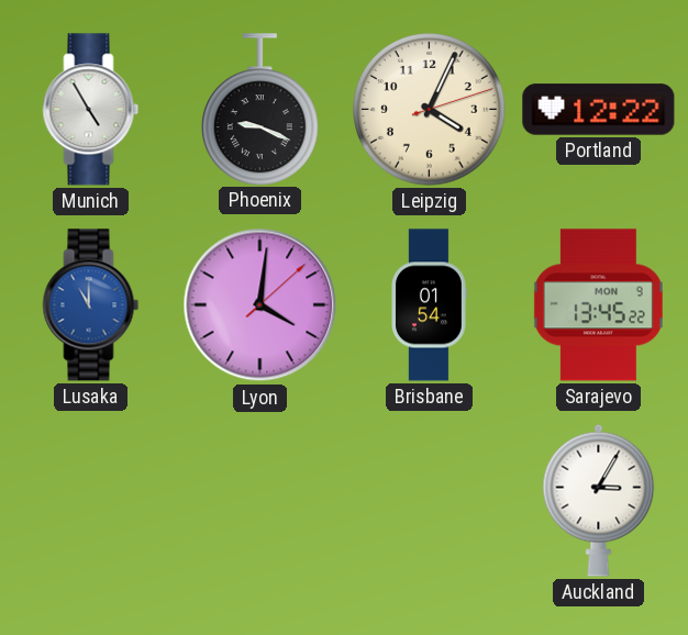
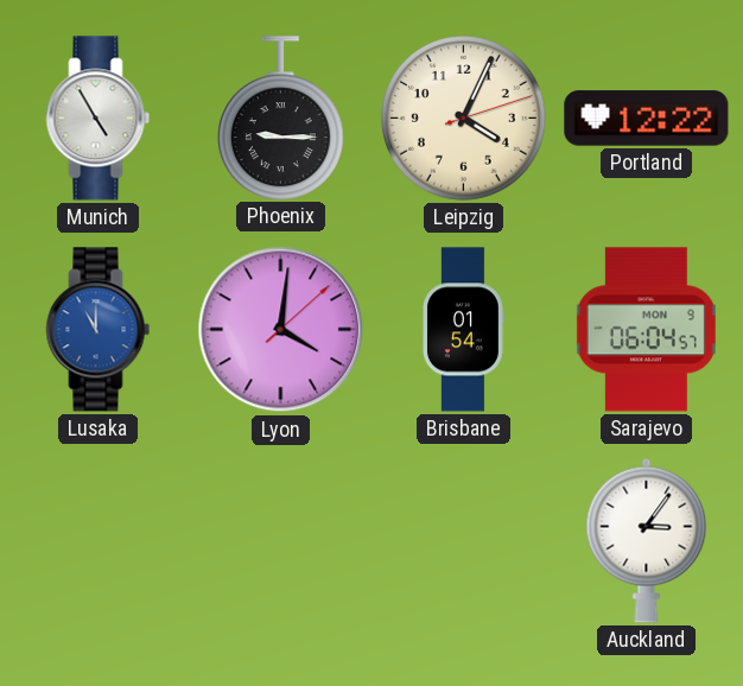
Phoenix: 9:19 -> 9:15 (280, 117)
Sarajevo: 13:45 -> 06:04 (646, 330)
Auckland: 3:05 -> 3:06 (647, 540)
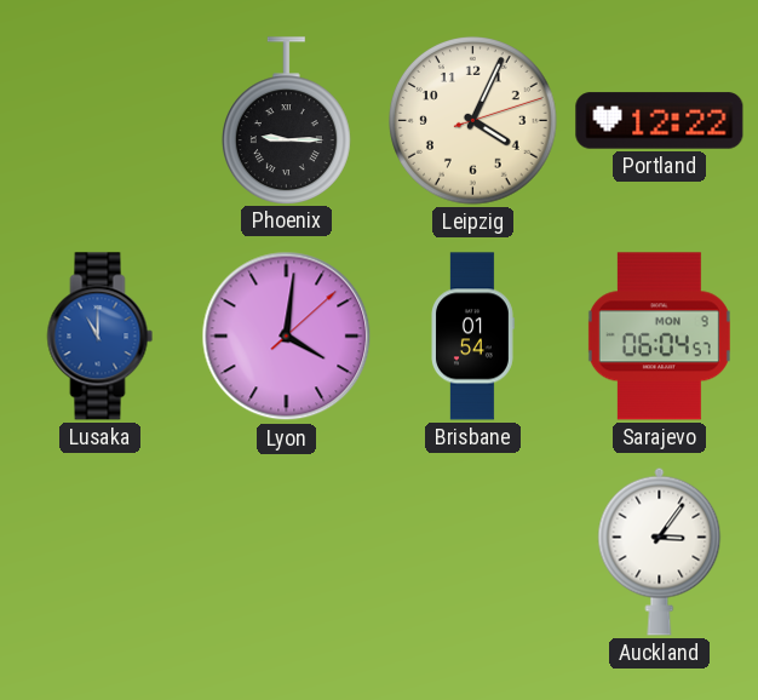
Munich: 4:55 -> none (99, 119)
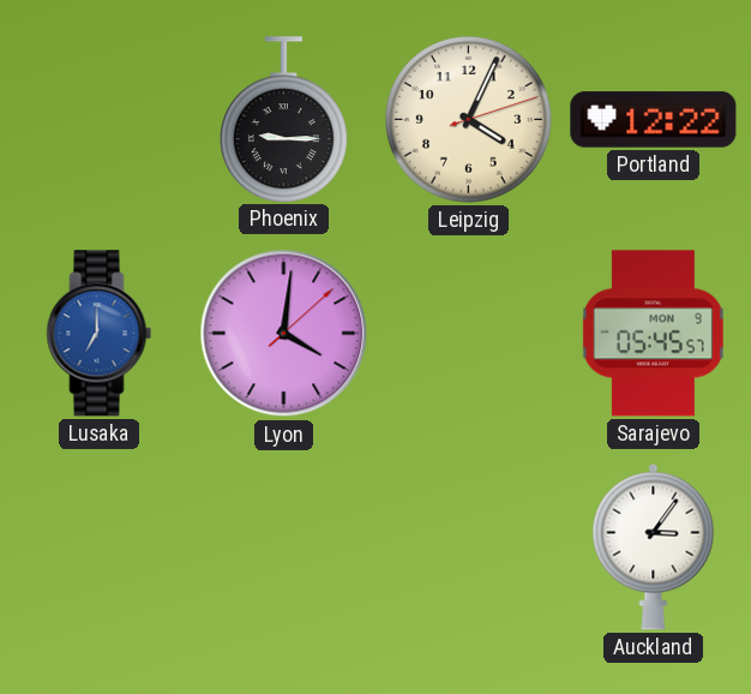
Lusaka: 11:00 -> 7:00 (100, 334)
Brisbane: 01:54 -> none (473, 337)
Sarajevo: 06:04 -> 05:45 (653, 334)
